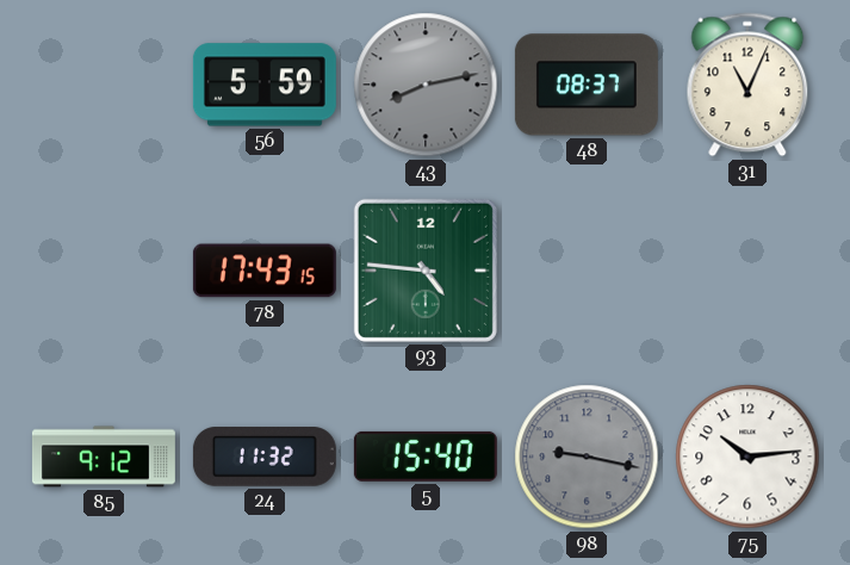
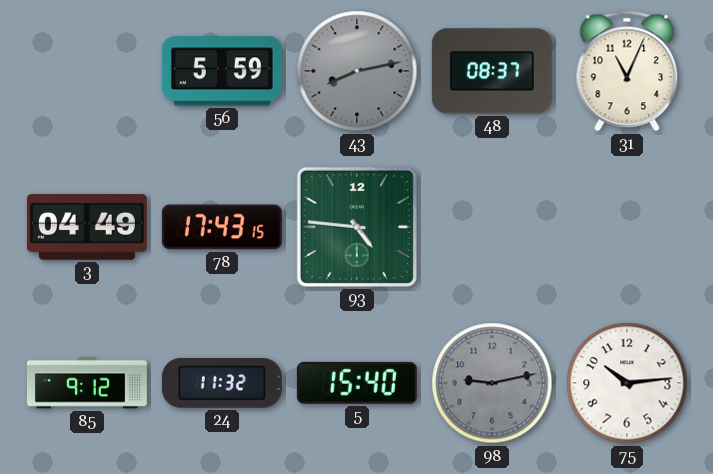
3: none -> 04:49 (87, 227)
98: 9:17 -> 9:13 (492, 383)
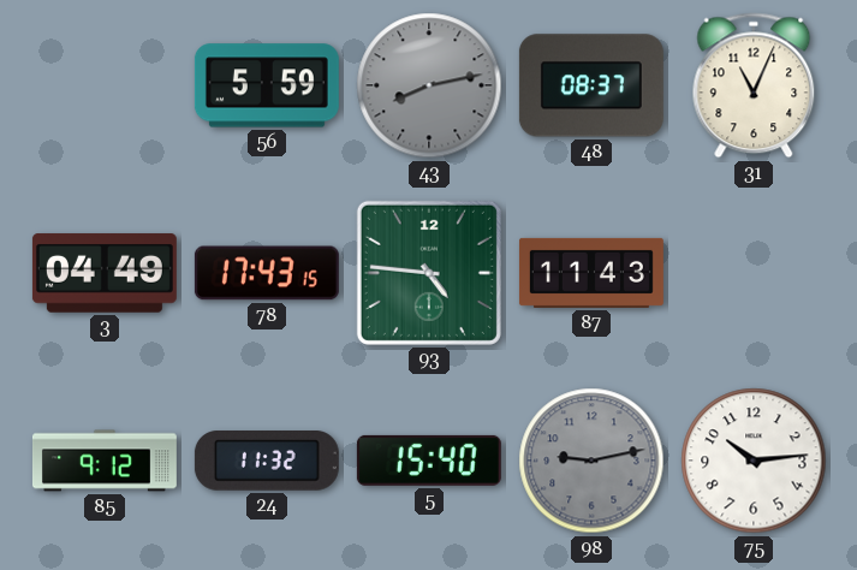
87: none -> 11:43 (591, 273)
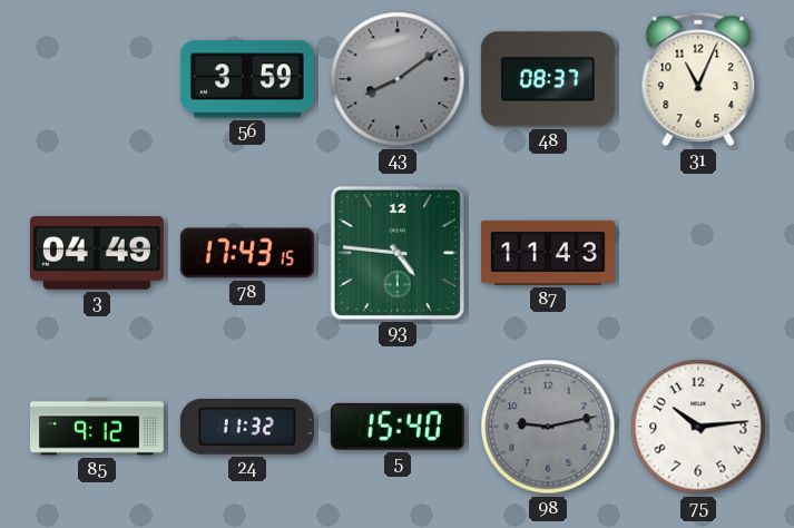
56: 5:59 -> 3:59 (247, 79)
43: 8:13 -> 8:09 (398, 79)
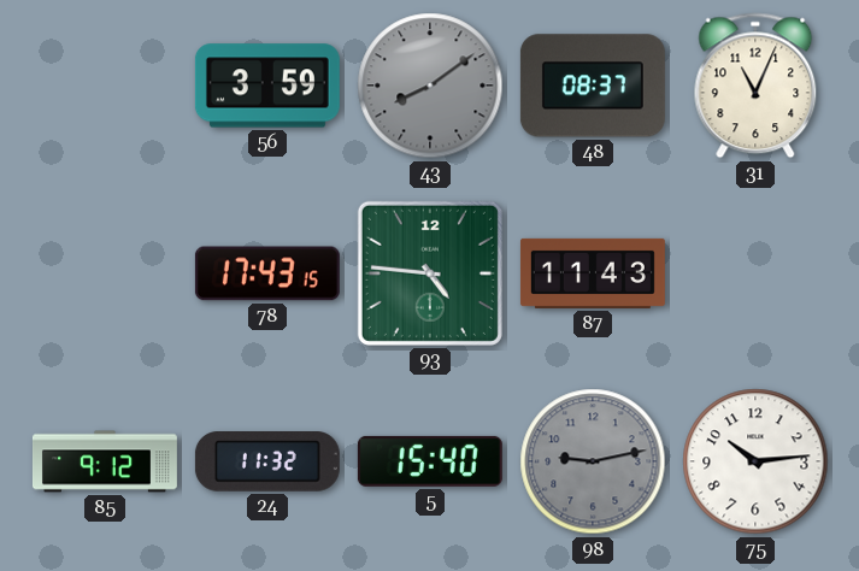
3: 04:49 -> none (97, 253)
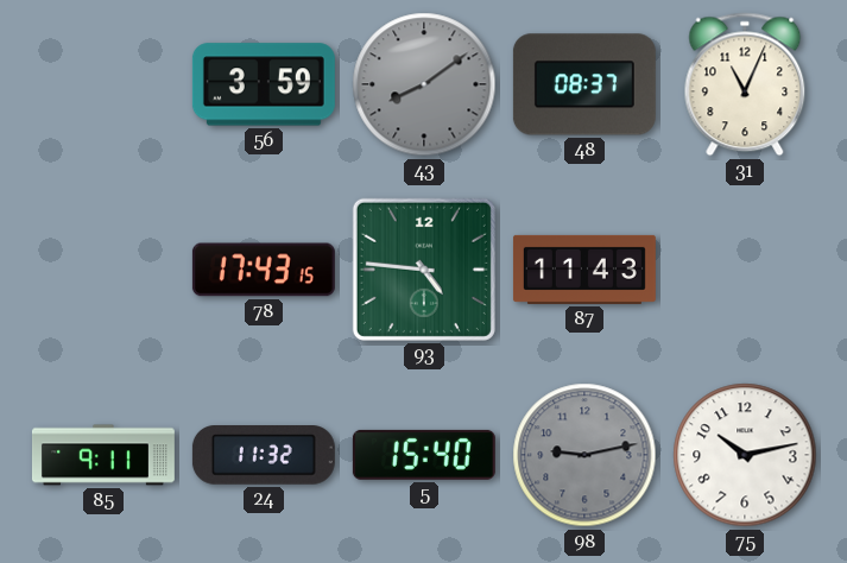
85: 9:12 -> 9:11 (103, 455)
75: 10:14 -> 10:13 (745, 455)
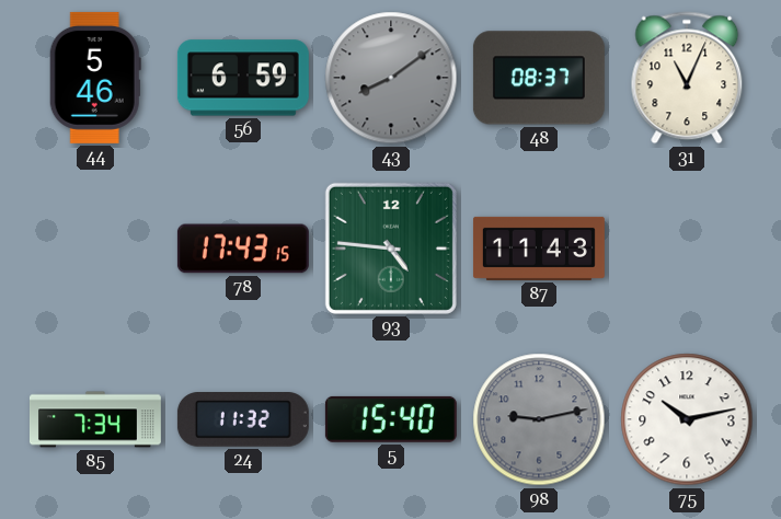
44: none -> 5:46 (95, 78)
56: 3:59 -> 6:59 (243, 78)
85: 9:11 -> 7:34 (95, 419)
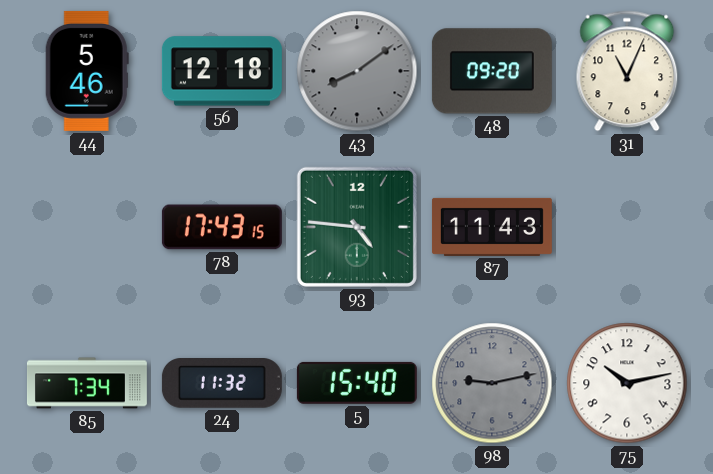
56: 6:59 -> 12:18 (222, 71)
48: 08:37 -> 09:20 (492, 71)
